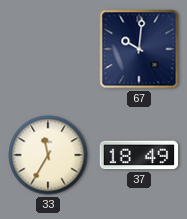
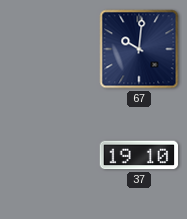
33: 11:35 -> none (48, 155)
37: 18:49 -> 19:10 (139, 155)
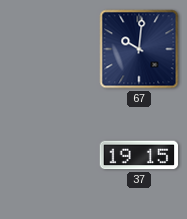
37: 19:10 -> 19:15 (139, 155)
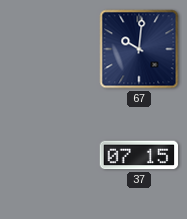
37: 19:15 -> 07:15 (139, 155)
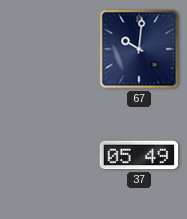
37: 07:15 -> 05:49 (139, 155)
